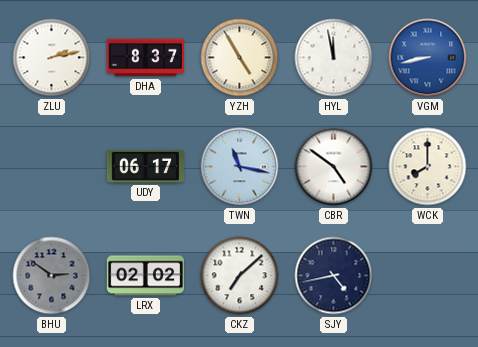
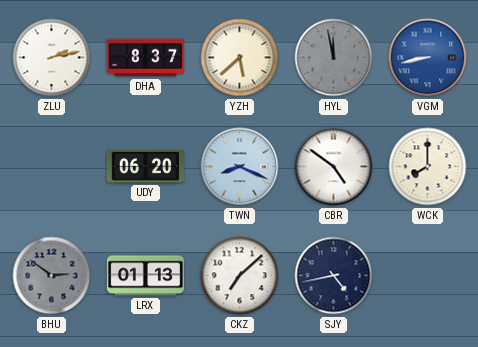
YZH: 4:55 -> 5:38 (240, 58)
HYL dial: white -> grey (334, 58)
UDY: 06:17 -> 06:20 (145, 166)
TWN: 11:17 -> 8:19 (240, 167)
LRX: 02:02 -> 01:13 (145, 276)
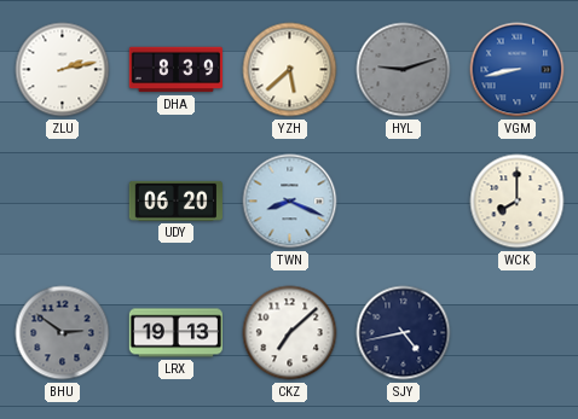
DHA: 8:37 -> 8:39 (175, 70)
HYL: 11:58 -> 9:12 (404, 70)
CBR: 4:51 -> none (334, 167)
LRX: 01:13 -> 19:13 (175, 333)
